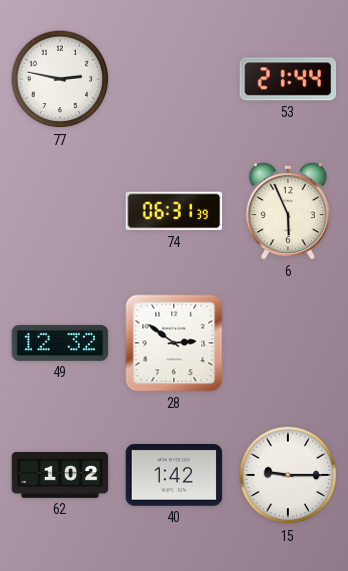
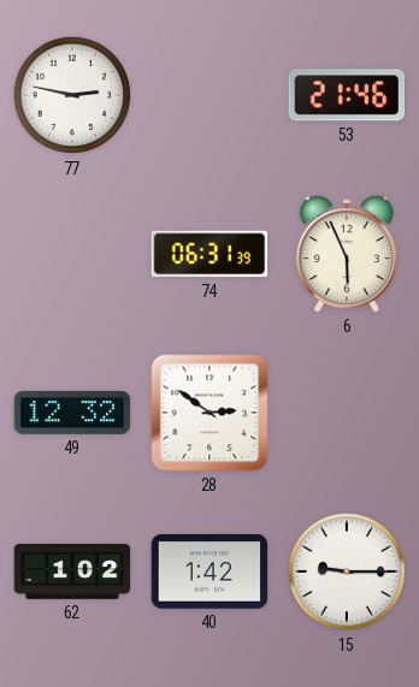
53: 21:44 -> 21:46 (347, 95)
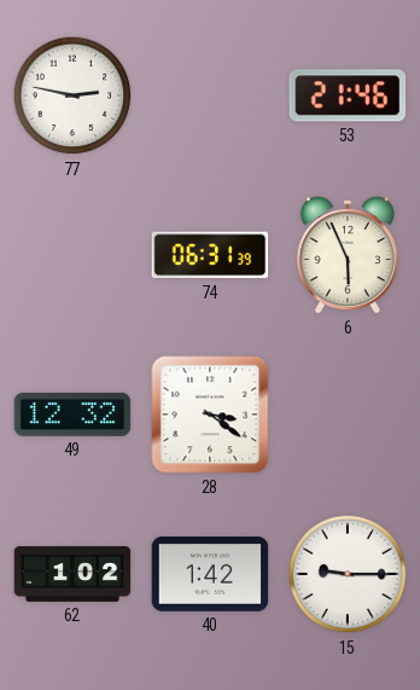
28: 2:51 -> 3:21 (210, 414)
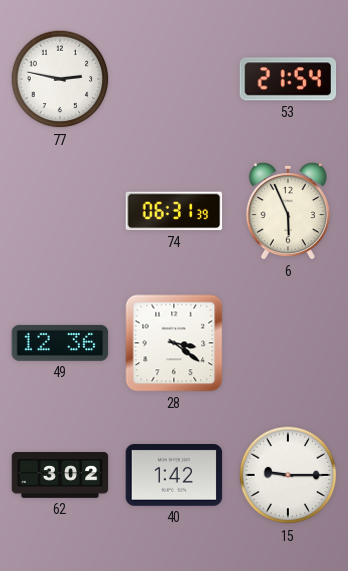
53: 21:46 -> 21:54 (288, 79)
49: 12:32 -> 12:36 (60, 343)
62: 1:02 -> 3:02 (60, 476)
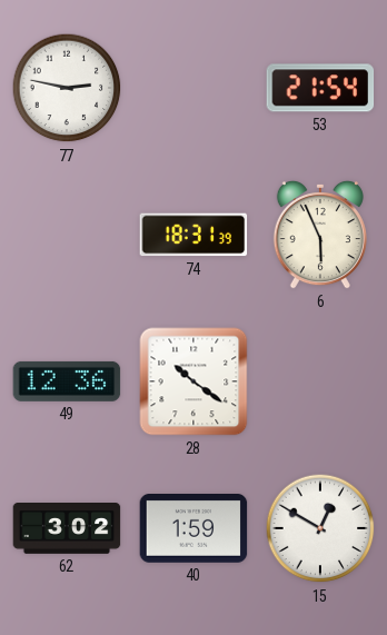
74: 06:31 -> 18:31 (193, 235)
28: 3:21 -> 10:21 (193, 381)
40: 1:42 -> 1:59 (193, 529)
15: 9:15 -> 12:50 (320, 528)
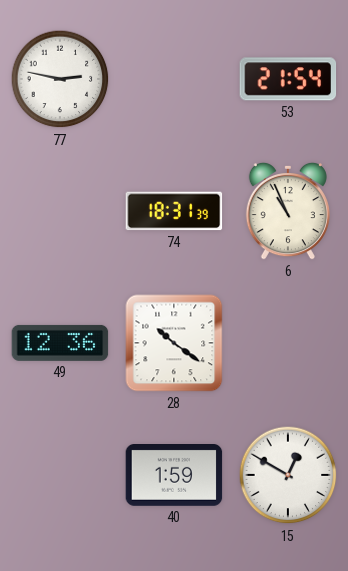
6: 5:56 -> 10:56 (288, 211)
62: 3:02 -> none (67, 529)
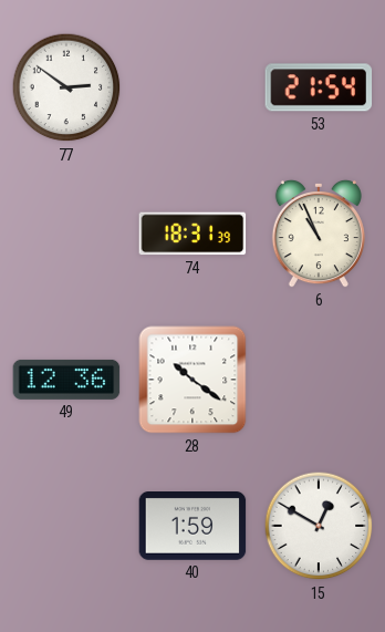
77: 2:47 -> 2:51 (66, 87)
